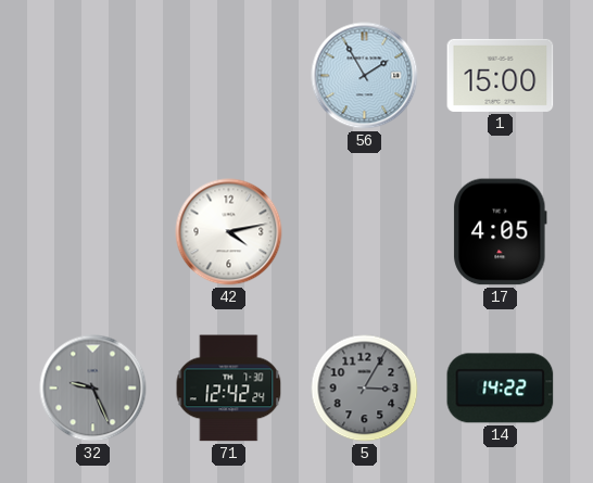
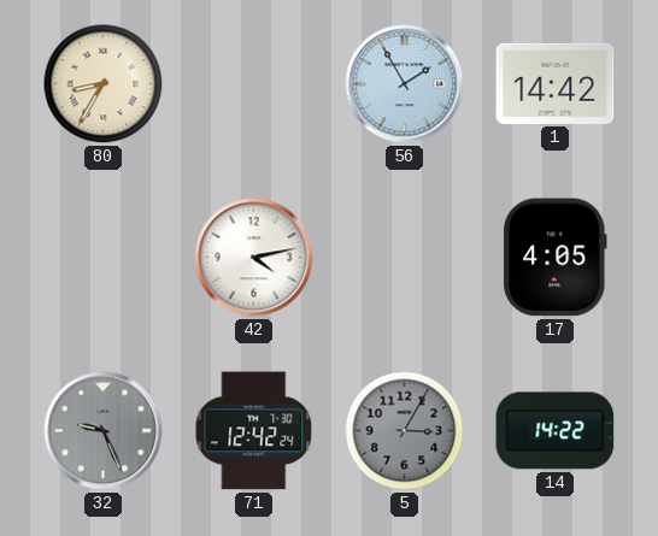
80: none -> 8:35 (104, 84)
1: 15:00 -> 14:42 (556, 83)
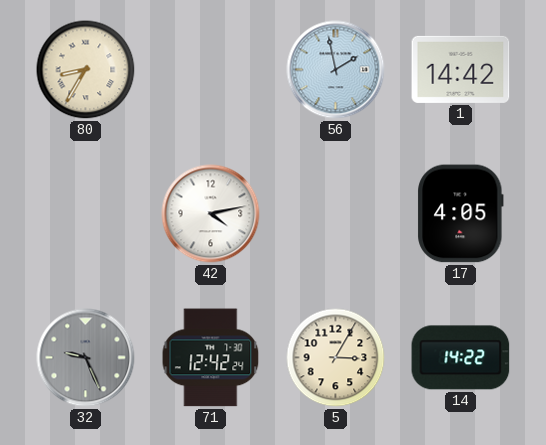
56: 1:55 -> 1:58 (336, 70)
5 dial: grey -> cream (336, 358)
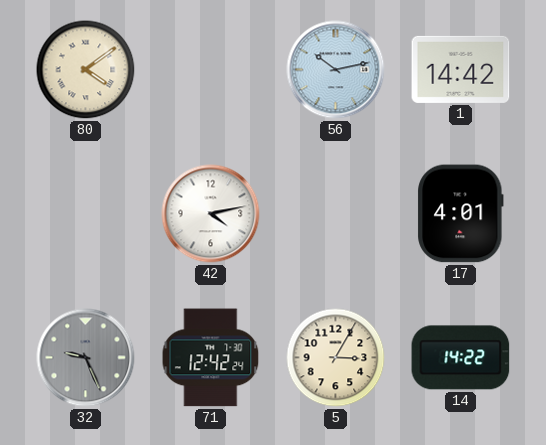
80: 8:35 -> 4:09 (86, 70)
56: 1:58 -> 10:13 (336, 70)
17: 4:05 -> 4:01 (461, 214)
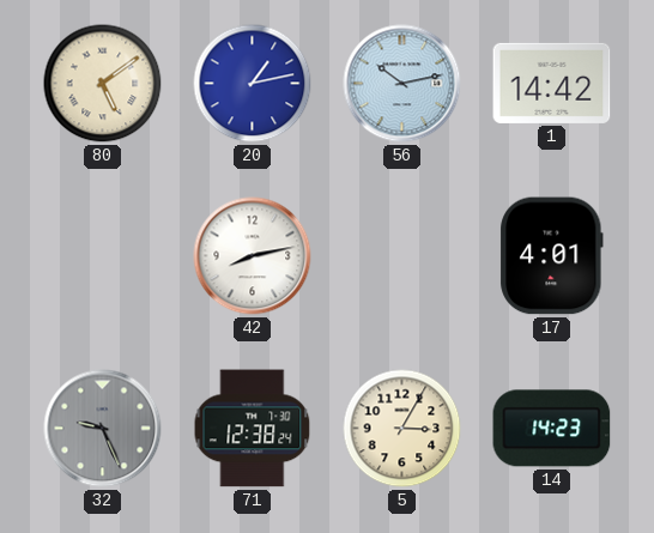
80: 4:09 -> 5:09 (103, 84)
20: none -> 1:13 (253, 84)
42: 4:13 -> 8:13 (253, 256)
71: 12:42 -> 12:38 (253, 429)
14: 14:22 -> 14:23 (552, 429)
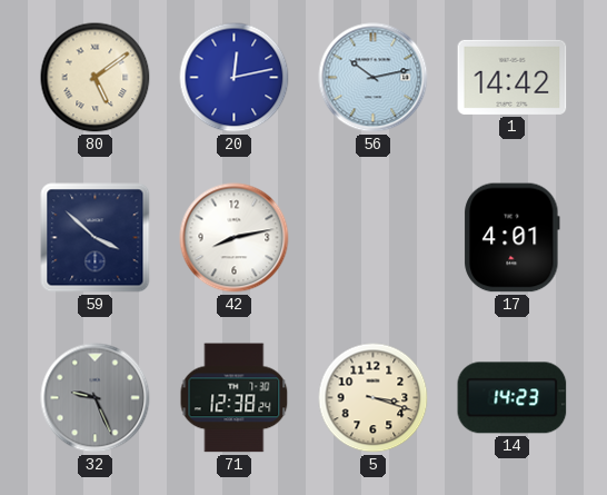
20: 1:13 -> 12:13 (235, 78)
59: none -> 3:52 (96, 238)
5: 3:05 -> 3:18 (374, 398)
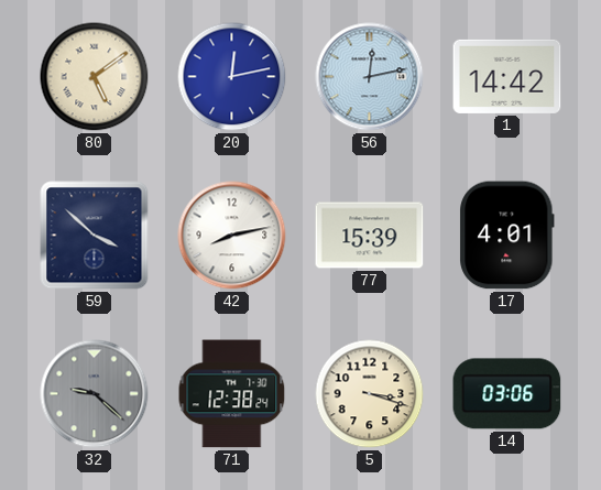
56: 10:13 -> 12:13 (370, 77)
77: none -> 15:39 (370, 236)
32: 9:26 -> 9:22 (95, 394)
14: 14:23 -> 03:06 (507, 394)
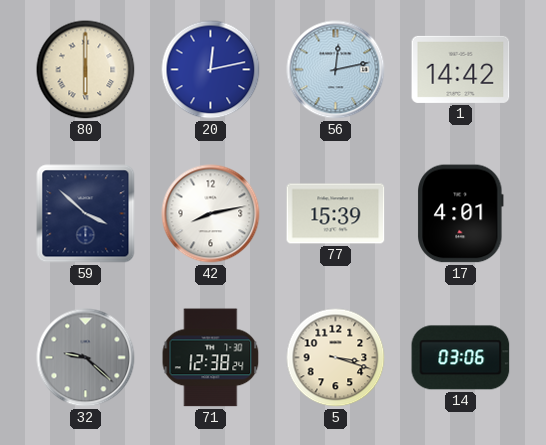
80: 5:09 -> 6:00 (86, 70)
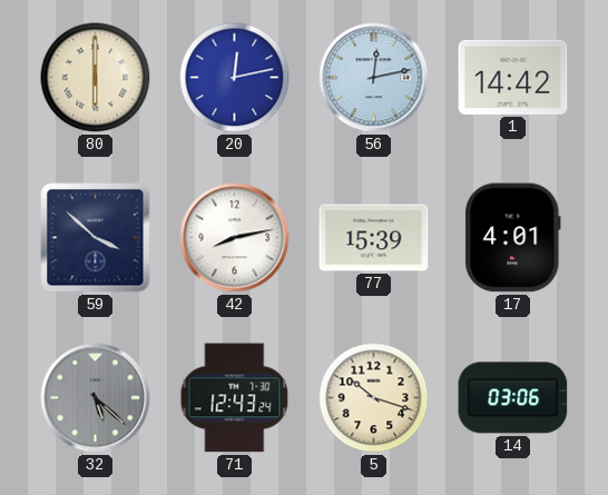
32: 9:22 -> 5:22 (96, 398)
71: 12:38 -> 12:43 (235, 398)
5: 3:18 -> 10:18 (374, 398)
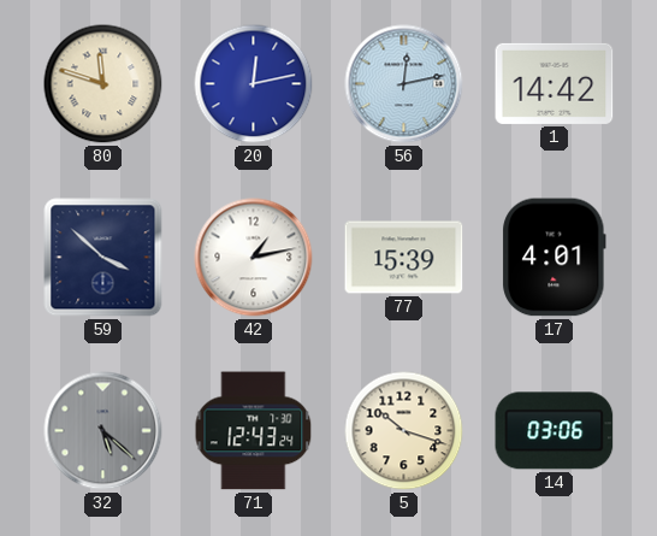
80: 6:00 -> 11:48 (103, 84)
42: 8:13 -> 1:13 (254, 258)
